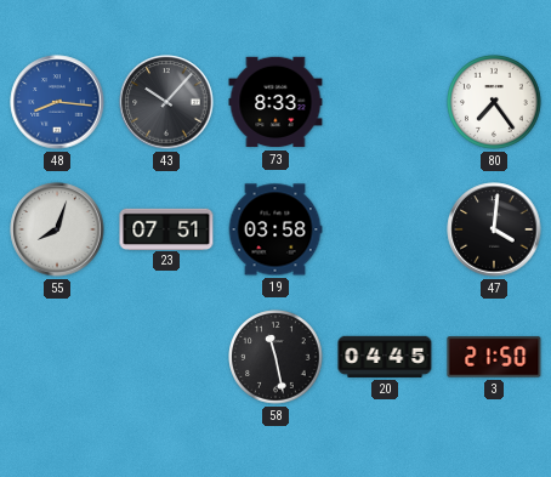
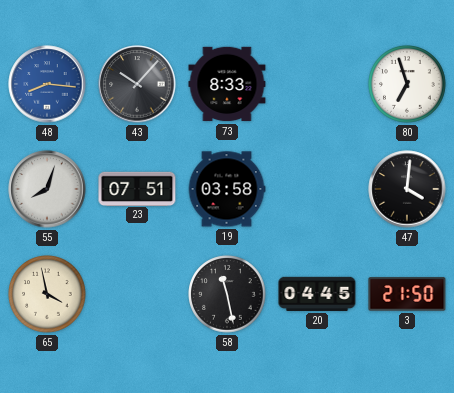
80: 7:24 -> 6:57 (407, 84)
65: none -> 3:58 (47, 294)
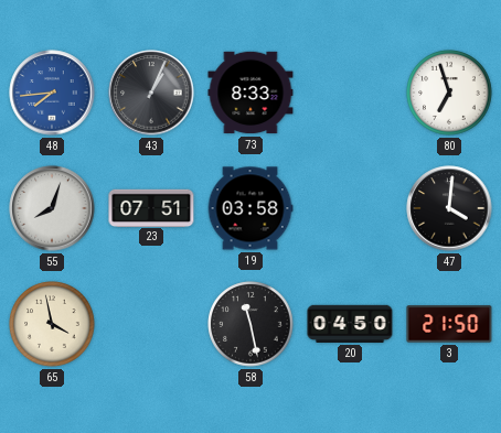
48: 8:16 -> 7:44 (52, 93)
43: 10:07 -> 1:04 (151, 93)
20: 04:45 -> 04:50 (350, 324)
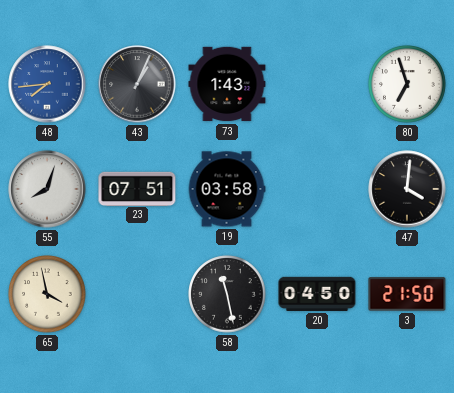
73: 8:33 -> 1:43 (227, 84)
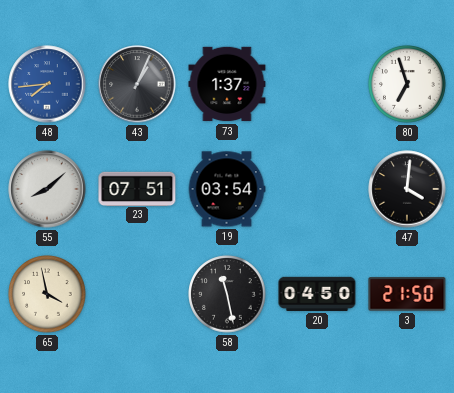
73: 1:43 -> 1:37 (227, 84)
55: 8:03 -> 8:08 (47, 189)
19: 03:58 -> 03:54 (227, 189)
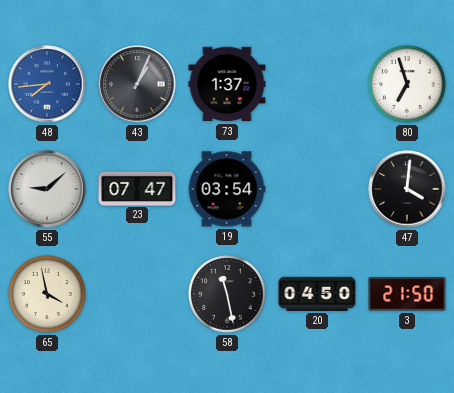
55: 8:08 -> 9:08 (47, 189)
23: 07:51 -> 07:47 (137, 188)
